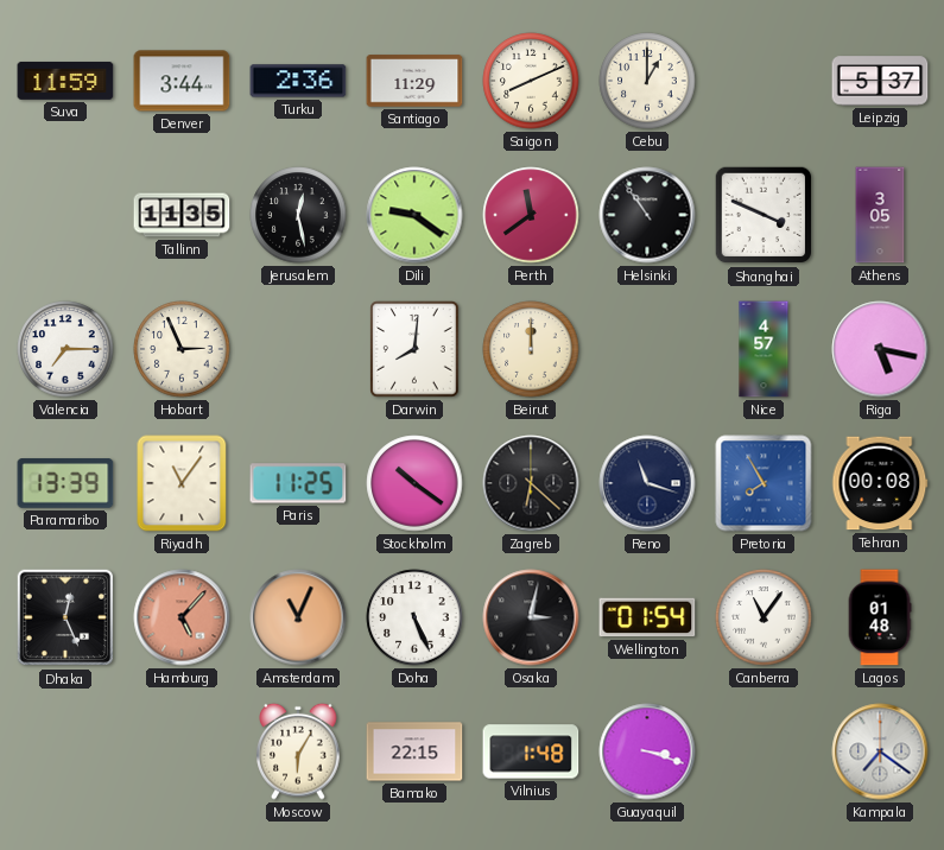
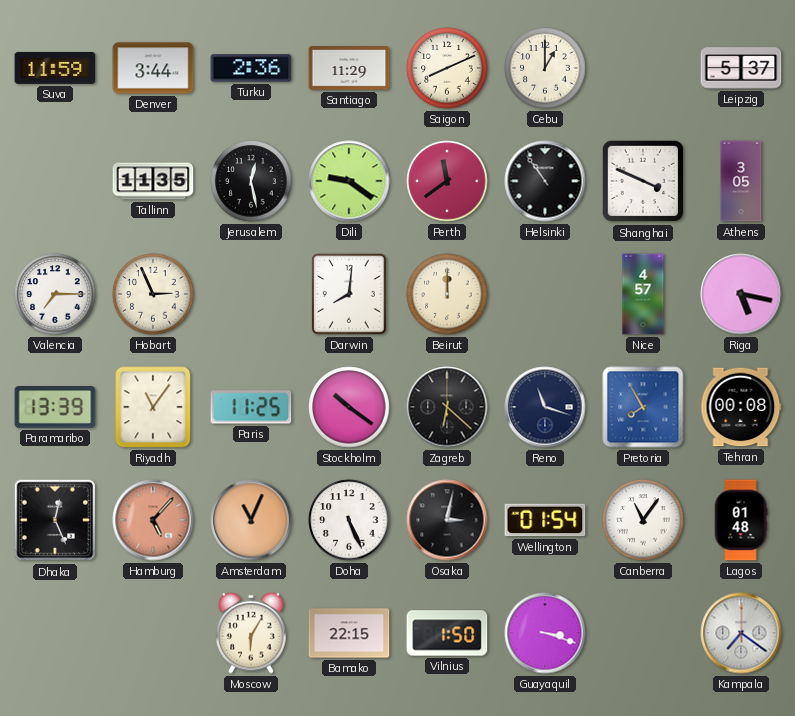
Vilnius: 1:48 -> 1:50 (447, 633)
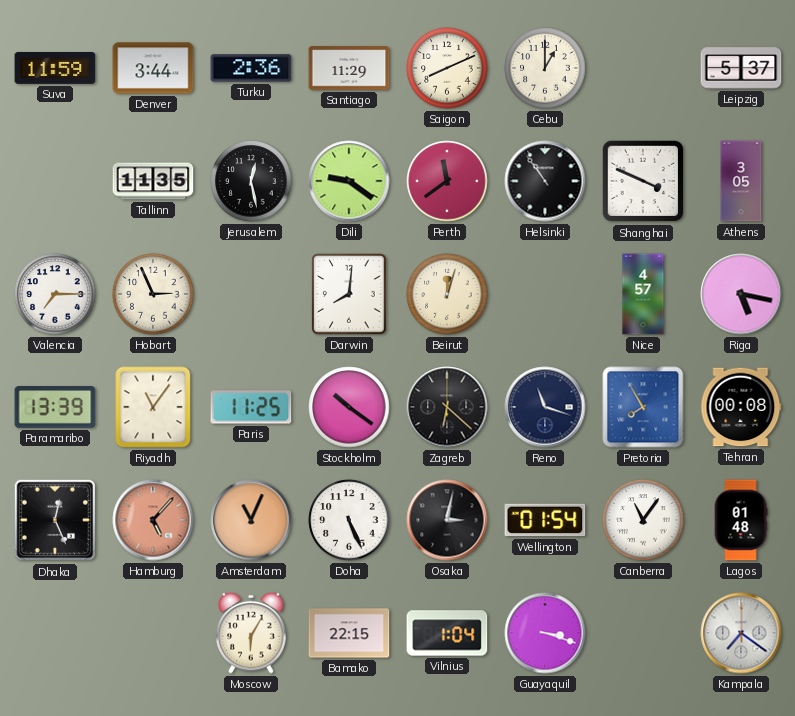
Beirut: 12:00 -> 12:03 (447, 294)
Vilnius: 1:50 -> 1:04 (447, 633)
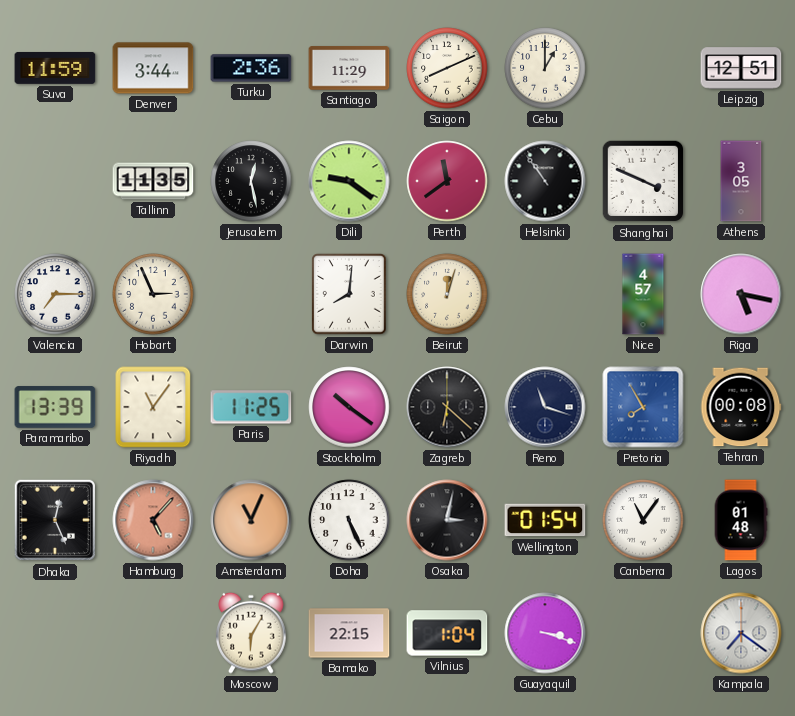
Leipzig: 5:37 -> 12:51 (741, 68)
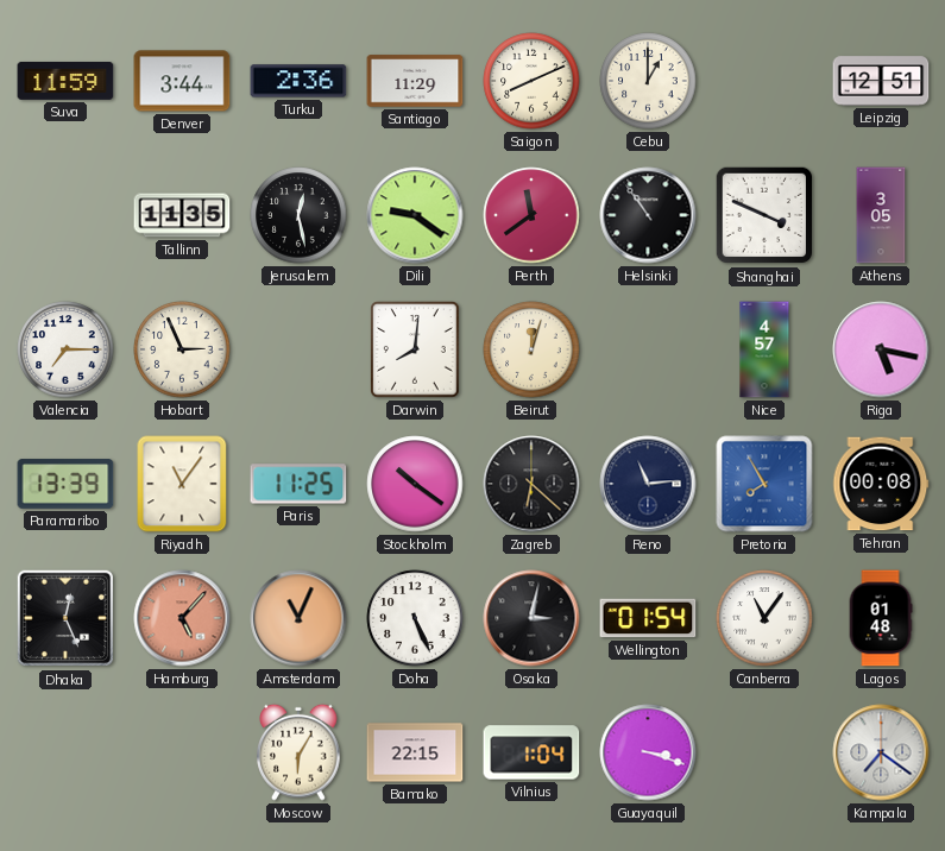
Reno: 11:18 -> 11:14 (648, 484)
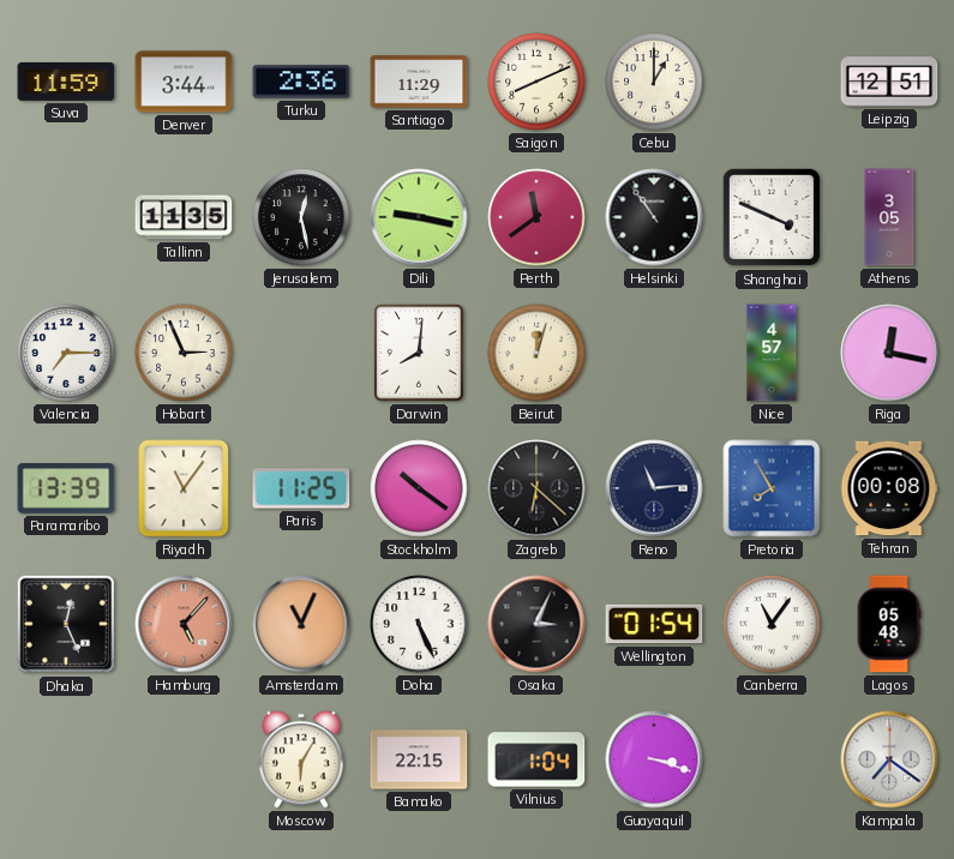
Dili: 9:21 -> 9:17 (419, 217)
Riga: 5:17 -> 12:17 (889, 353)
Osaka: 3:02 -> 3:04 (536, 624)
Lagos: 01:48 -> 05:48 (889, 624)
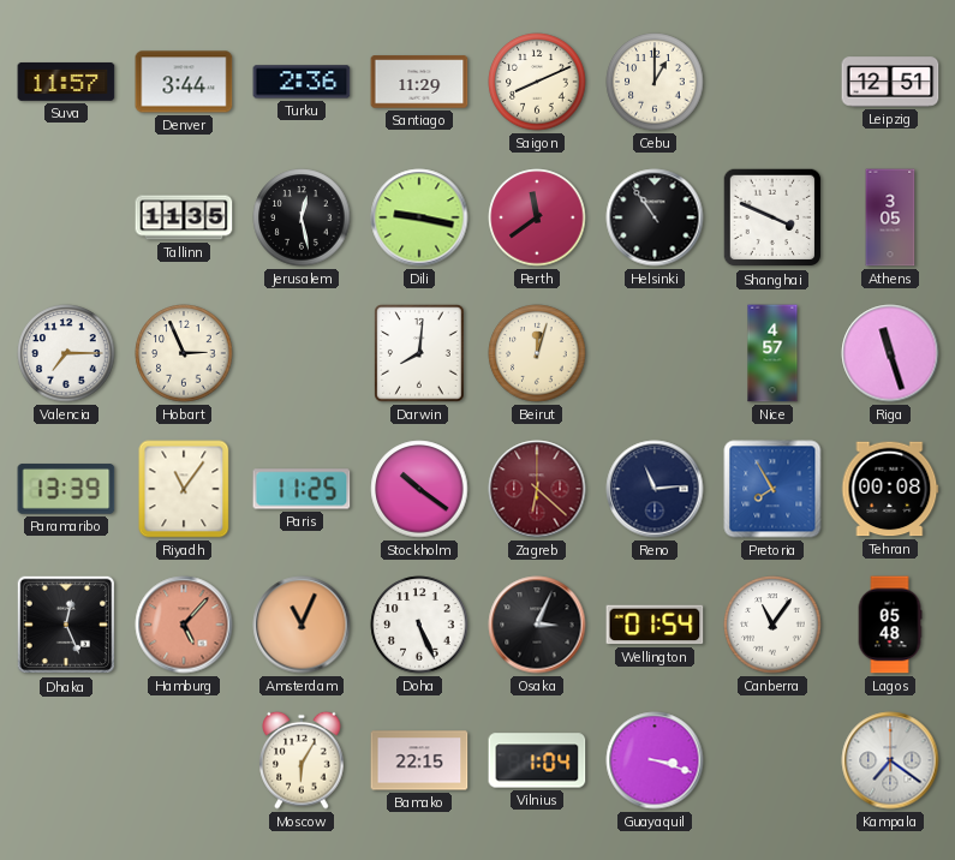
Suva: 11:59 -> 11:57 (66, 82)
Riga: 12:17 -> 11:27 (890, 353)
Zagreb dial: black -> burgundy (537, 489)
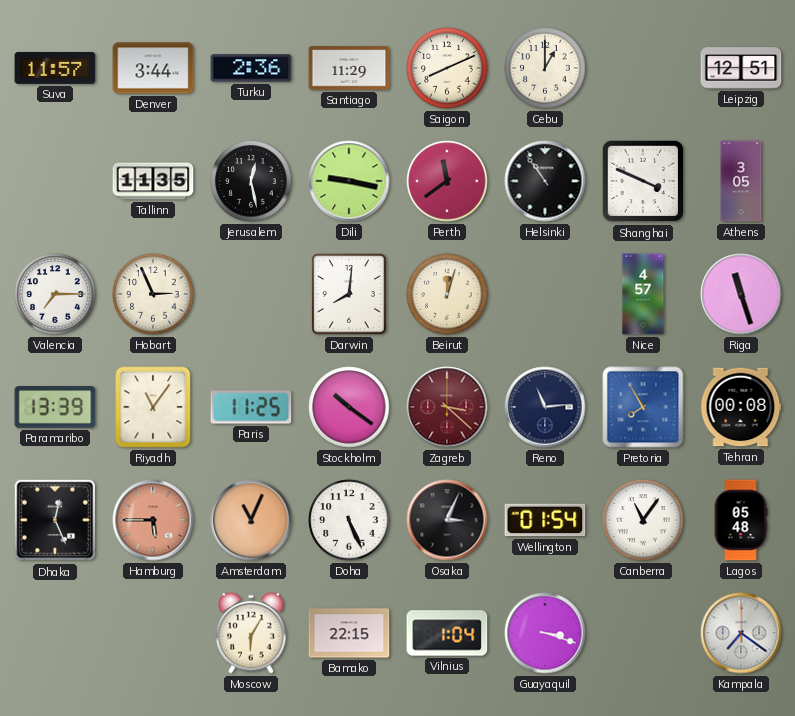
Zagreb: 6:22 -> 3:22 (447, 407)
Hamburg: 5:07 -> 5:45 (153, 520)
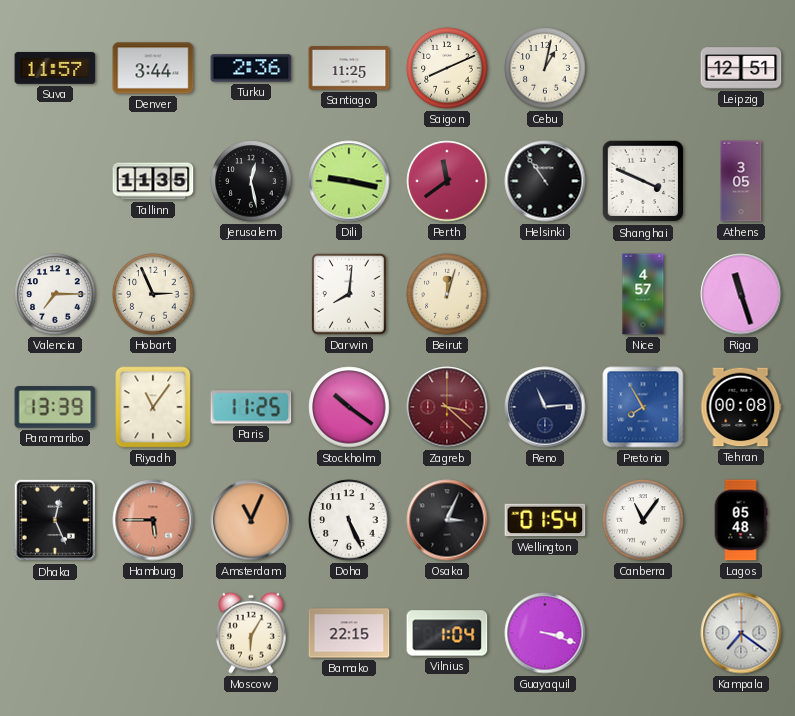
Santiago: 11:29 -> 11:25 (349, 68)
Cebu: 1:00 -> 1:02 (545, 68)
